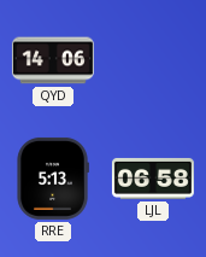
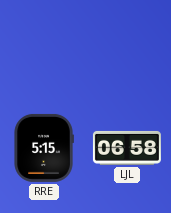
QYD: 14:06 -> none (53, 60)
RRE: 5:13 -> 5:15 (44, 148)
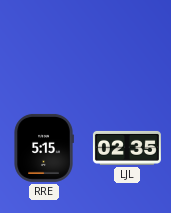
LJL: 06:58 -> 02:35 (127, 148)
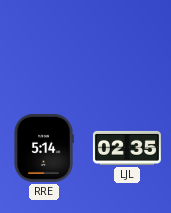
RRE: 5:15 -> 5:14 (44, 148)
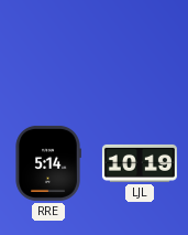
LJL: 02:35 -> 10:19 (140, 163)
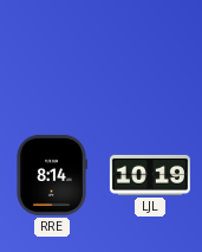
RRE: 5:14 -> 8:14 (52, 175)
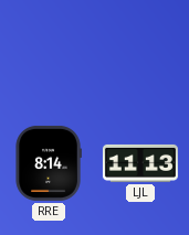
LJL: 10:19 -> 11:13 (140, 163)
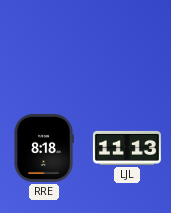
RRE: 8:14 -> 8:18 (44, 148)
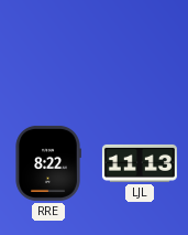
RRE: 8:18 -> 8:22 (48, 163)
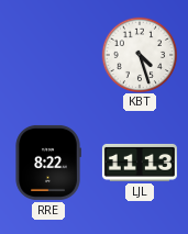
KBT: none -> 4:27 (139, 54)
